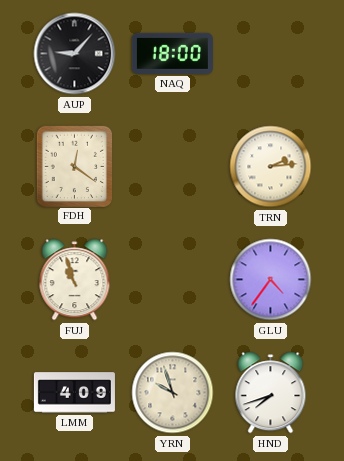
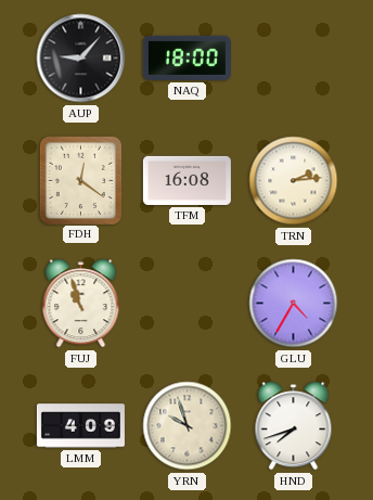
TFM: none -> 16:08 (186, 180)
GLU: 4:36 -> 4:35 (294, 304)
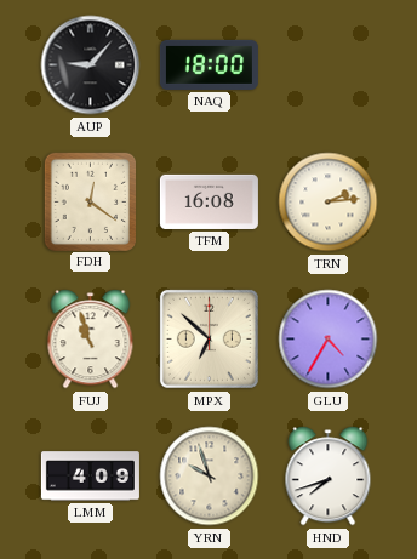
MPX: none -> 6:52 (208, 338)
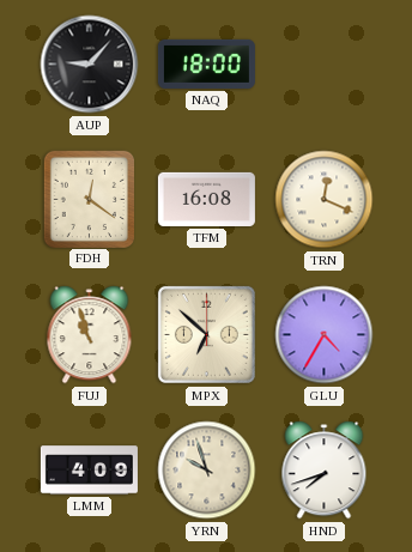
TRN: 2:14 -> 12:19 (325, 200)
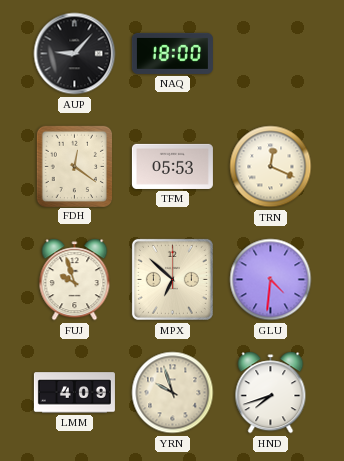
TFM: 16:08 -> 05:53 (172, 166)
FUJ: 10:57 -> 9:57 (75, 280)
GLU: 4:35 -> 4:31 (271, 280)
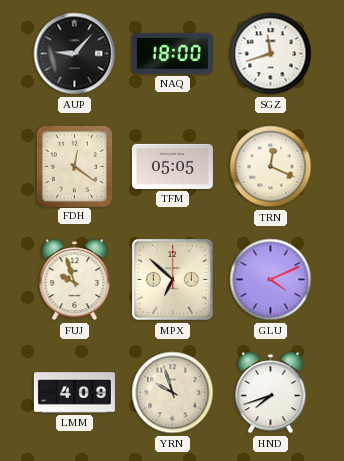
SGZ: none -> 11:42 (271, 54)
TFM: 05:53 -> 05:05 (172, 166)
GLU: 4:31 -> 4:11 (271, 280)
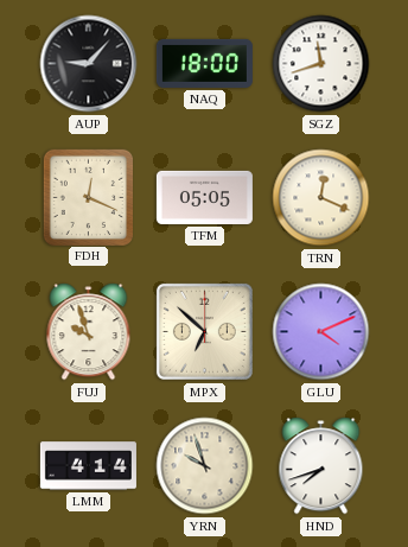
FDH: 12:21 -> 12:19 (88, 197)
LMM: 4:09 -> 4:14 (88, 466)
